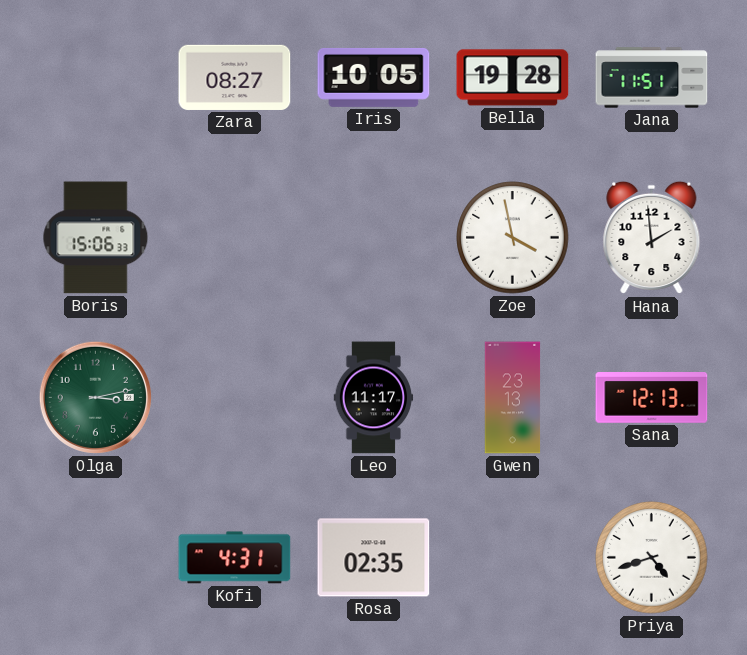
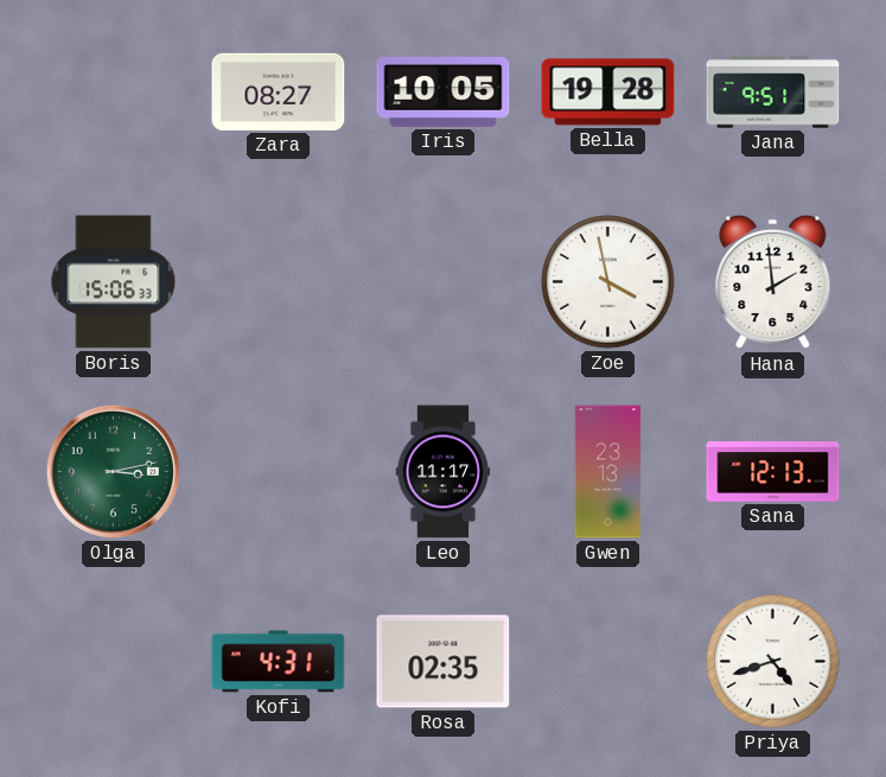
Jana: 11:51 -> 9:51 (773, 93)
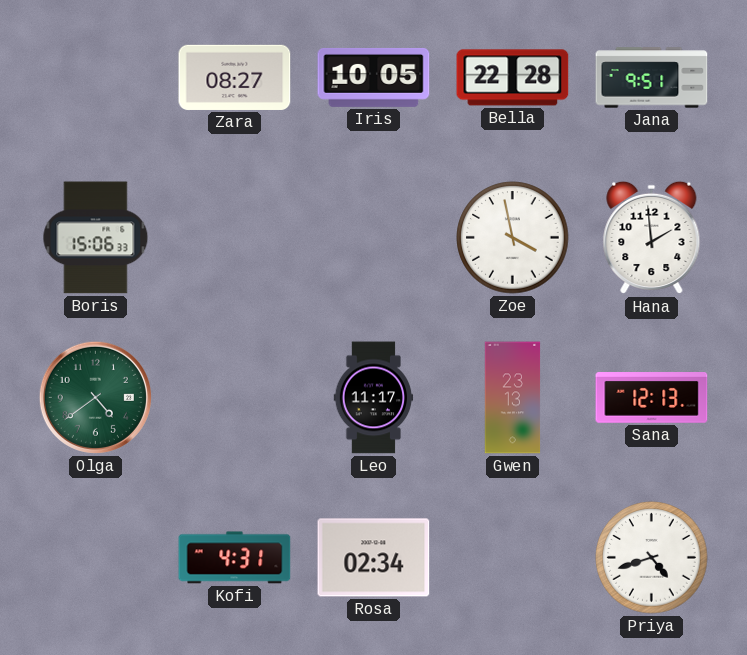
Bella: 19:28 -> 22:28 (513, 78)
Olga: 3:13 -> 4:39 (95, 397)
Rosa: 02:35 -> 02:34 (374, 558)
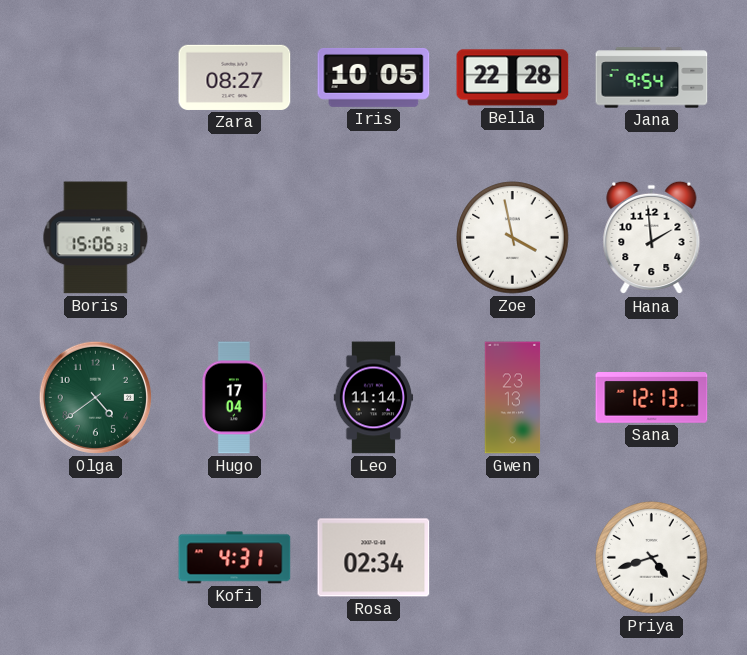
Jana: 9:51 -> 9:54 (652, 78)
Hugo: none -> 17:04 (234, 398)
Leo: 11:17 -> 11:14 (374, 398)
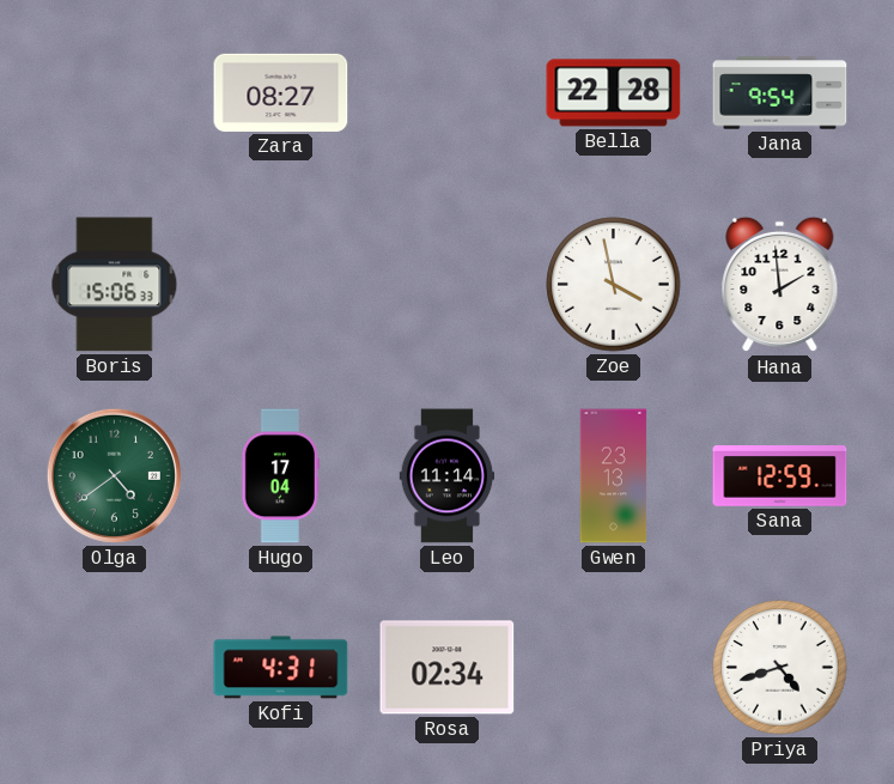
Iris: 10:05 -> none (374, 77)
Sana: 12:13 -> 12:59 (780, 476)
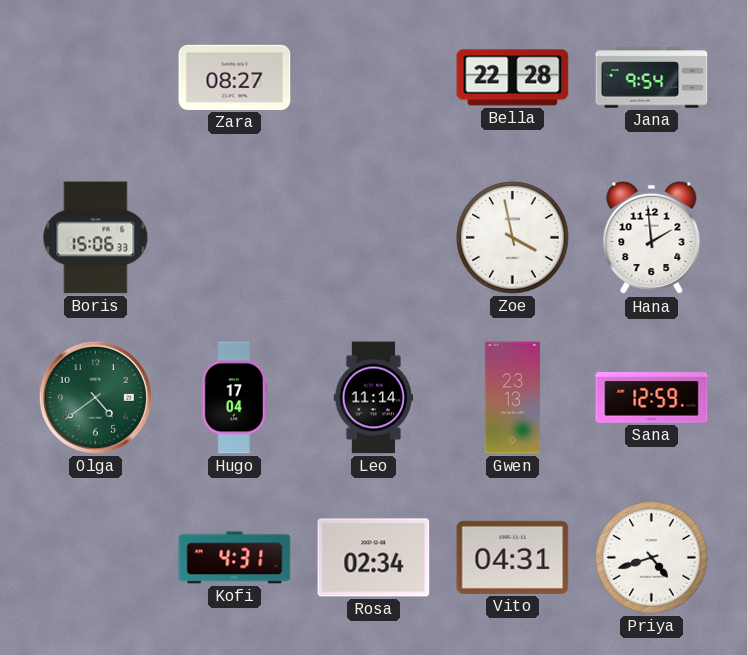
Vito: none -> 04:31 (513, 557)
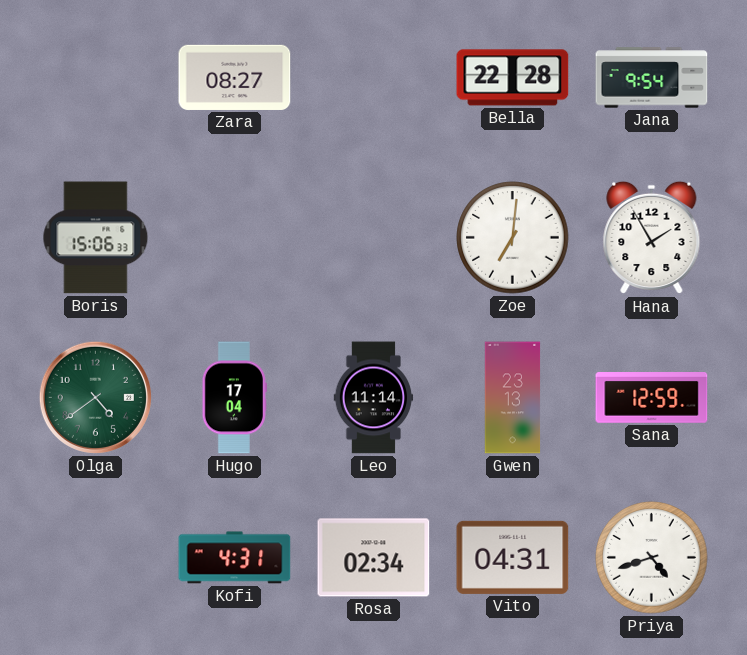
Zoe: 3:58 -> 7:01 (513, 238)
Hana: 1:59 -> 1:55 (652, 238)
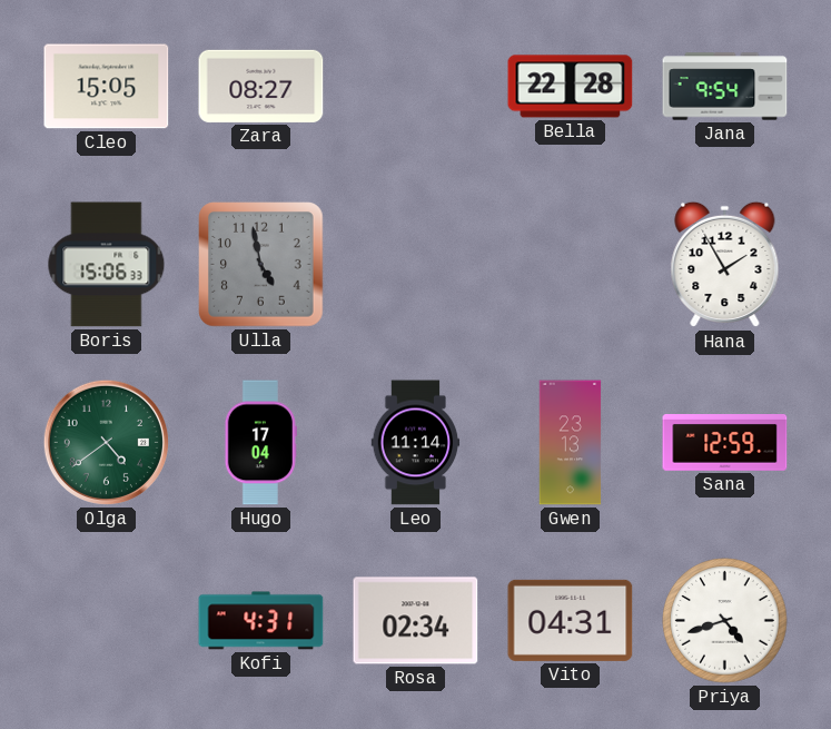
Cleo: none -> 15:05 (107, 87)
Ulla: none -> 4:58 (261, 265)
Zoe: 7:01 -> none (513, 238)
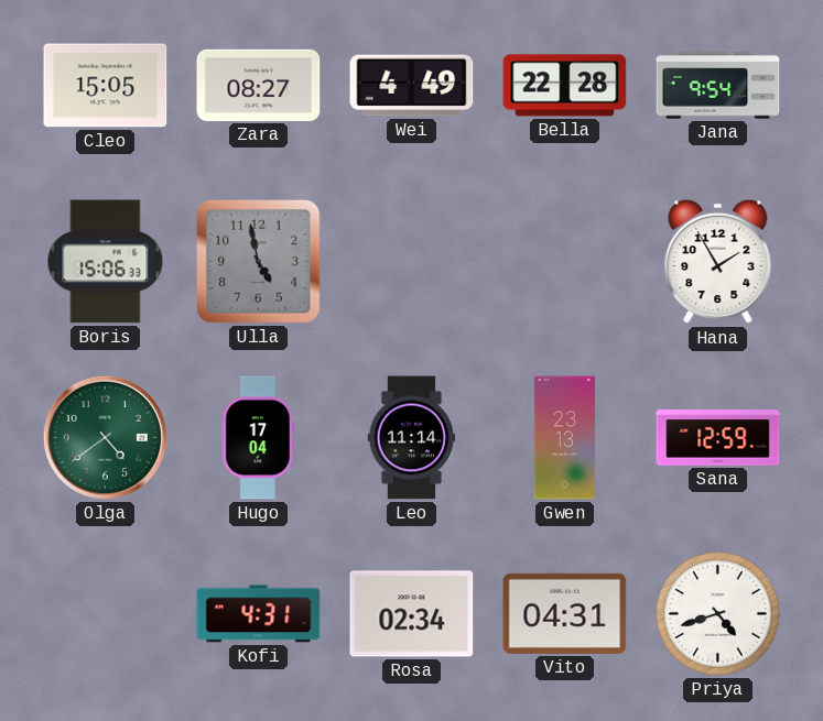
Wei: none -> 4:49 (412, 86)
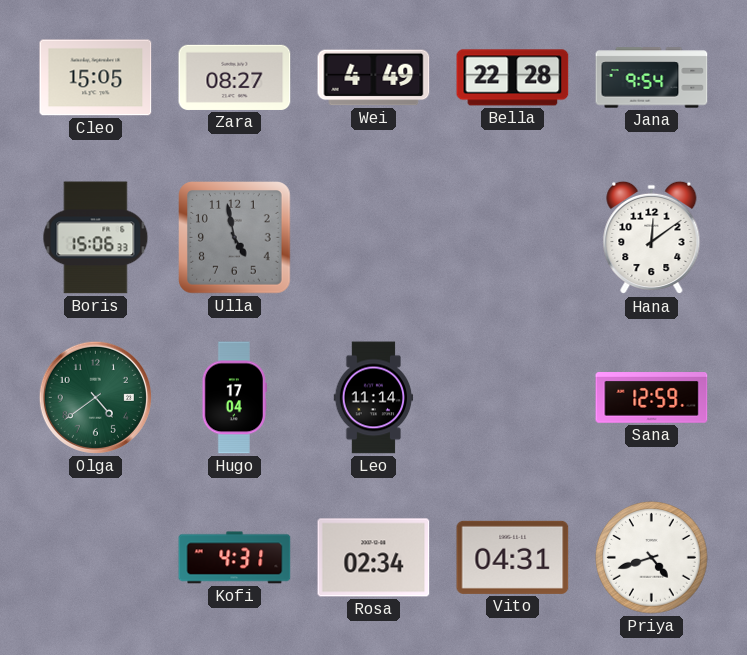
Hana: 1:55 -> 12:09 (652, 238)
Gwen: 23:13 -> none (565, 438)
